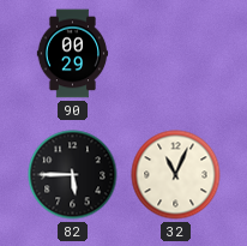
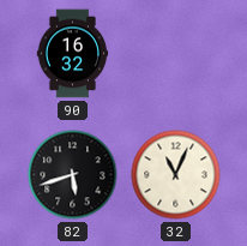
90: 00:29 -> 16:32 (73, 54)
82: 5:45 -> 5:42 (73, 175)
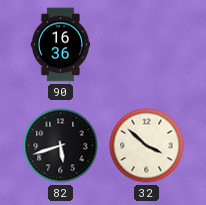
90: 16:32 -> 16:36 (61, 45)
32: 11:04 -> 3:52 (147, 146)
